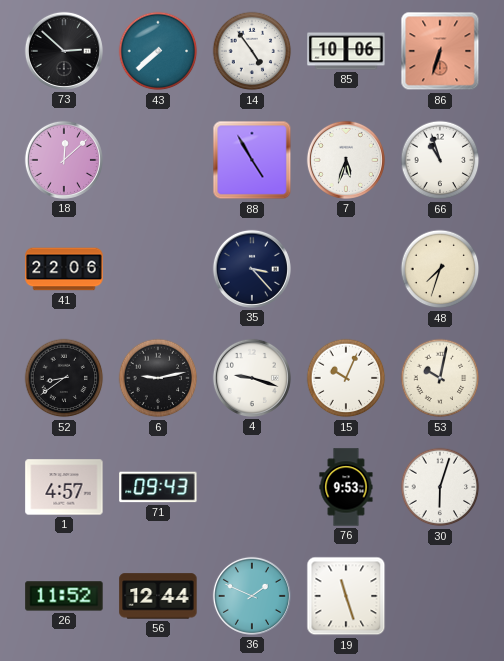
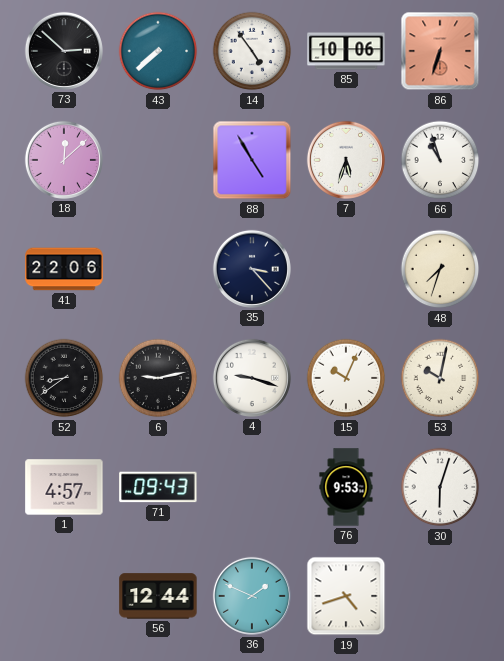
26: 11:52 -> none (64, 596)
19: 11:27 -> 4:42 (346, 596)
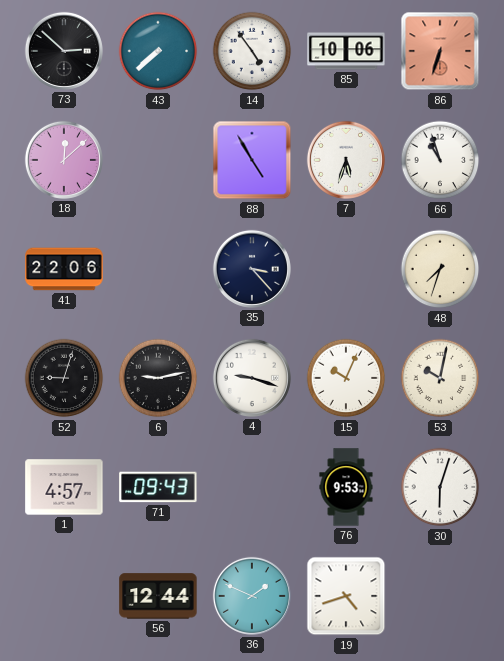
52: 8:39 -> 9:03 (64, 378)
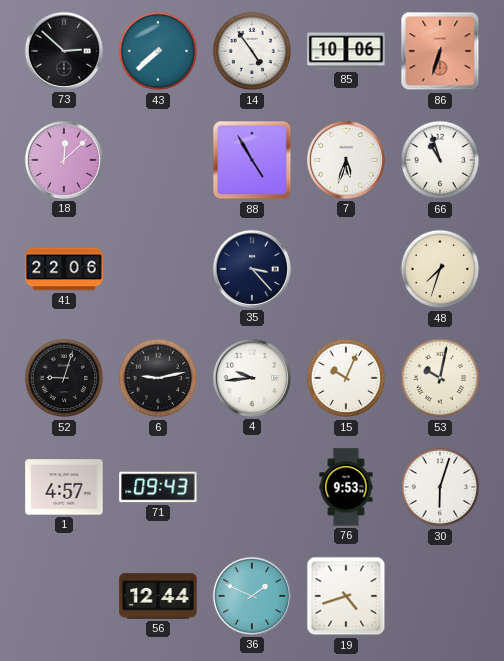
4: 9:18 -> 9:44 (252, 378)
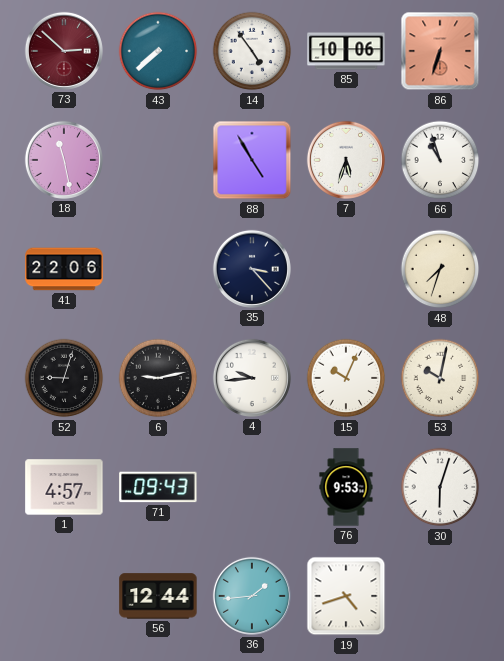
73 dial: black -> burgundy (64, 51)
18: 12:08 -> 11:28 (64, 160)
36: 1:49 -> 1:44 (252, 596)
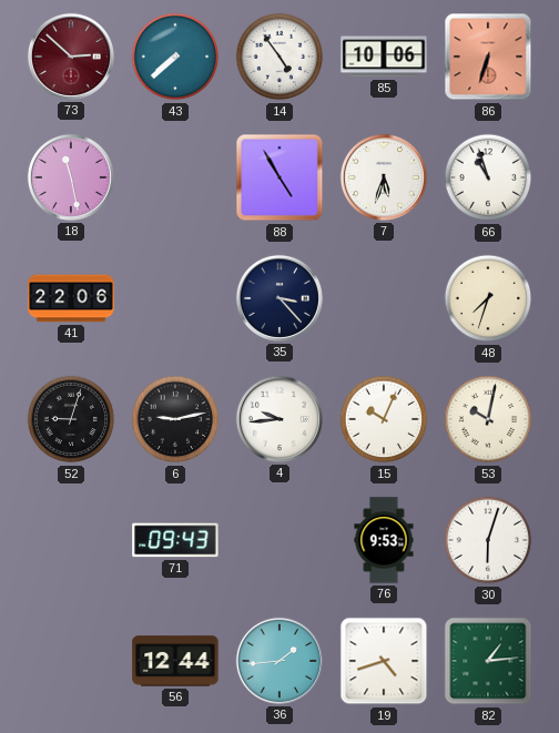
1: 4:57 -> none (64, 487)
82: none -> 1:14 (488, 661)
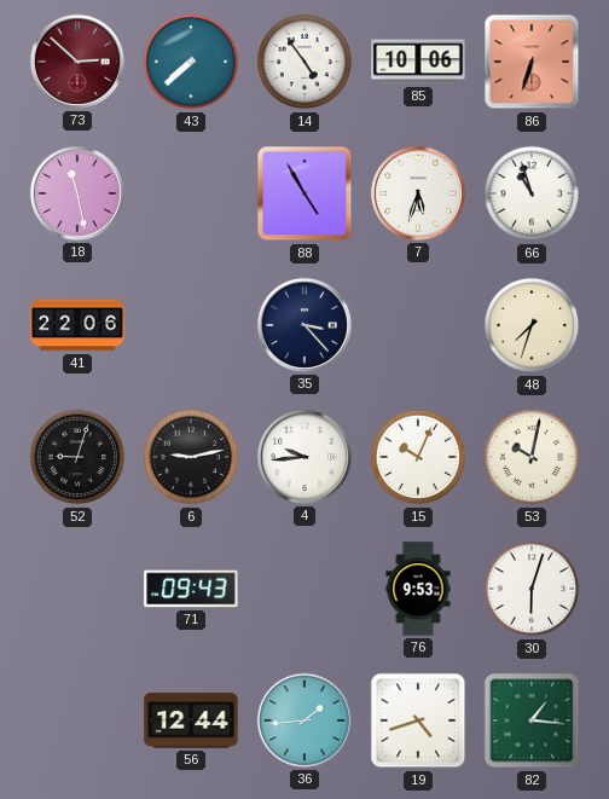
82: 1:14 -> 1:16 (532, 720)
